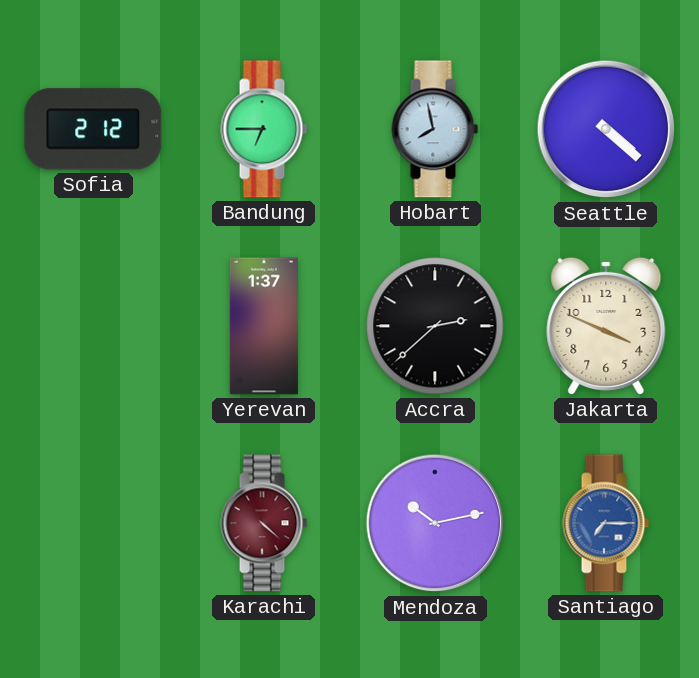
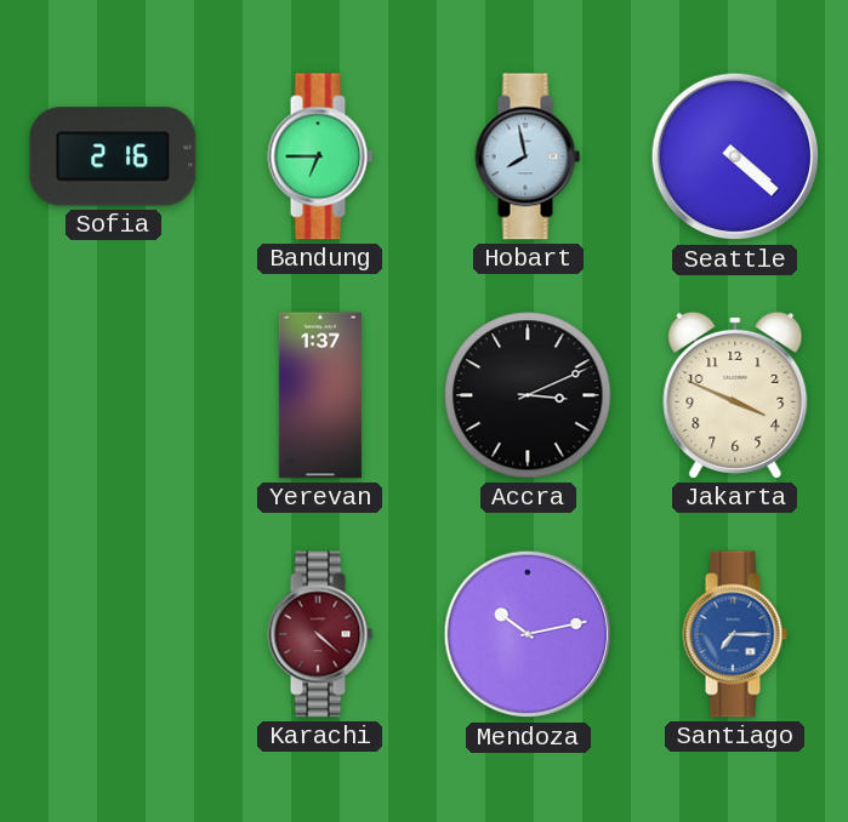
Sofia: 2:12 -> 2:16 (113, 156)
Accra: 2:38 -> 3:11 (528, 395)
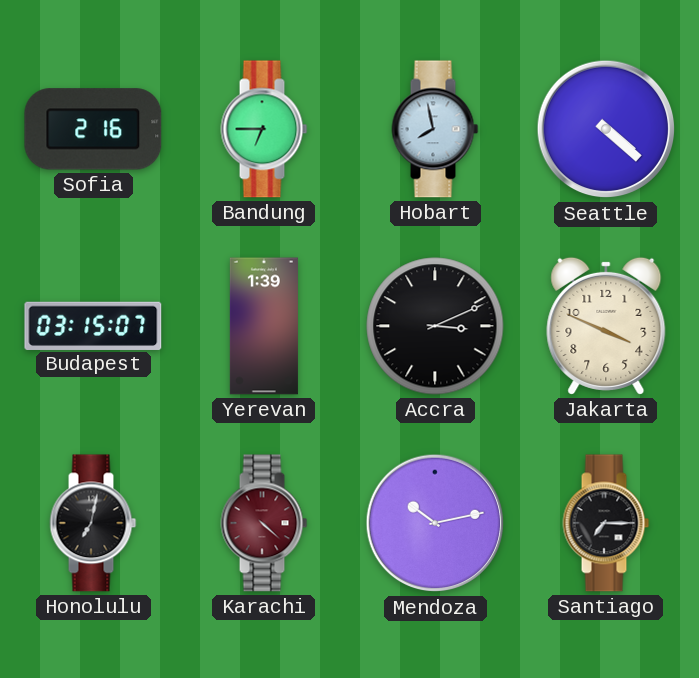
Budapest: none -> 03:15 (93, 325)
Yerevan: 1:37 -> 1:39 (264, 326)
Honolulu: none -> 7:02 (93, 523)
Santiago dial: blue -> black (606, 523)
